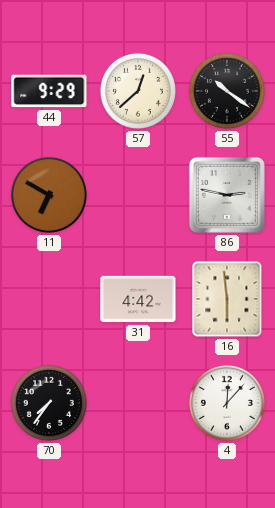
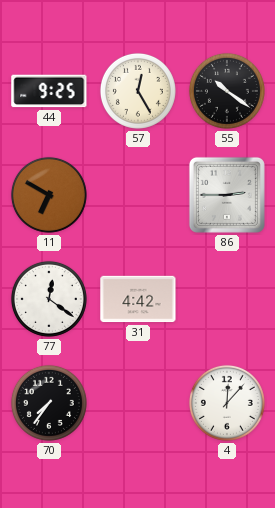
44: 9:29 -> 9:25 (49, 91)
57: 12:38 -> 12:25 (138, 91)
86: 2:47 -> 2:45 (227, 195)
77: none -> 12:21 (49, 299)
16: 5:59 -> none (227, 299)
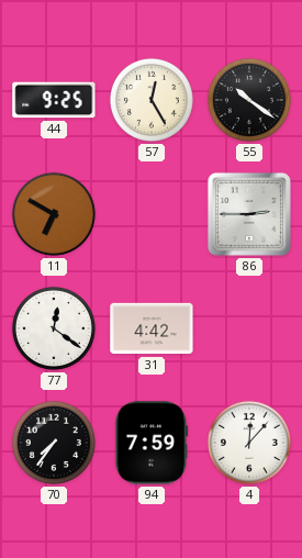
94: none -> 7:59 (152, 443)
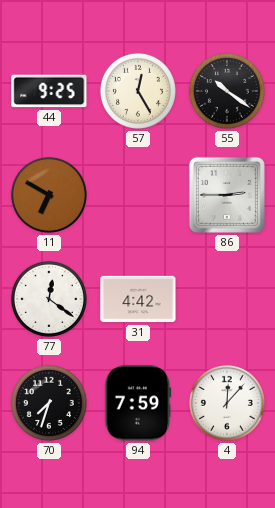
70: 7:36 -> 7:33 (49, 403)
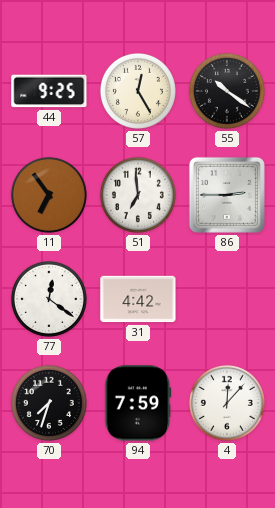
11: 6:50 -> 6:54 (49, 195)
51: none -> 6:59 (138, 195)
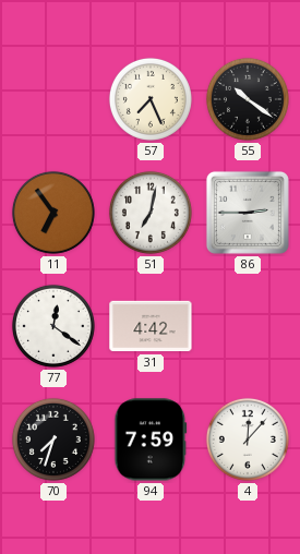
44: 9:25 -> none (49, 91)
57: 12:25 -> 7:26 (151, 99)
51: 6:59 -> 7:02 (151, 213)
